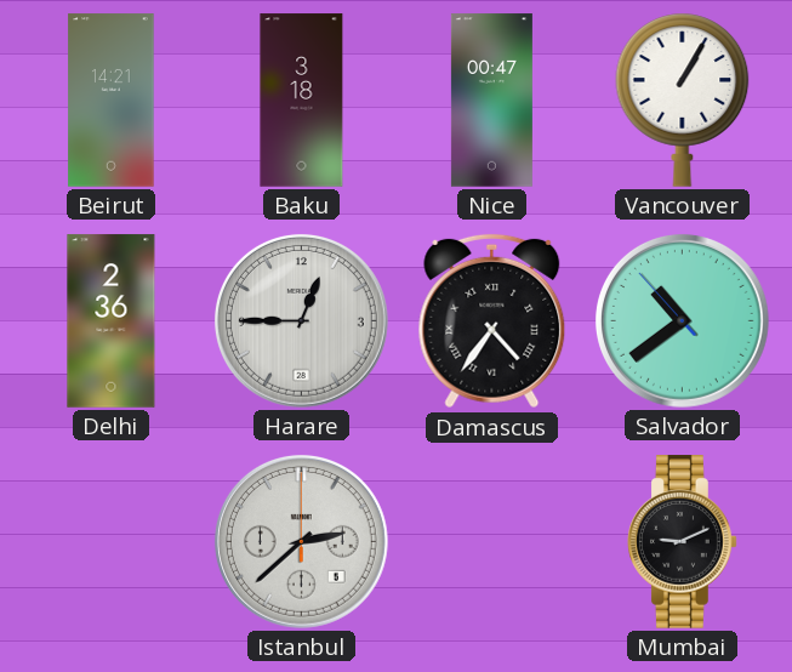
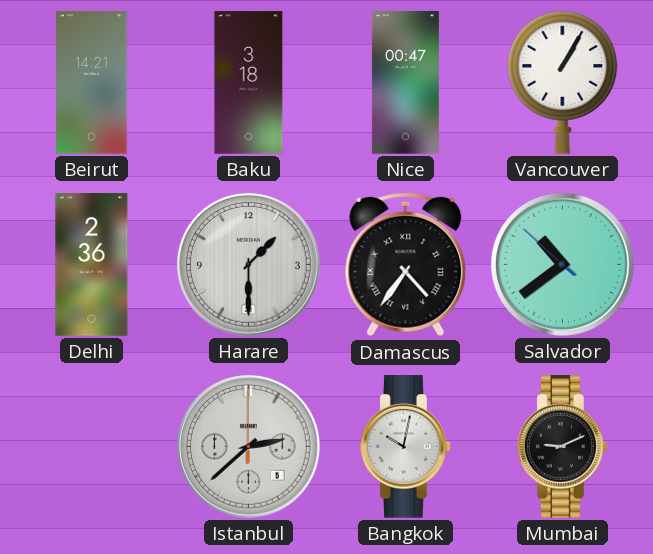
Harare: 12:45 -> 1:30 (248, 264)
Salvador: 10:38:53 -> 10:38:52 (562, 264)
Bangkok: none -> 10:02 (406, 447)
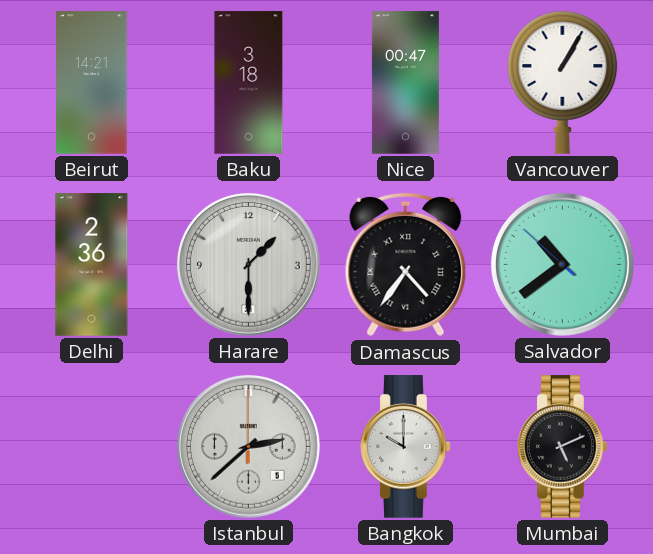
Bangkok: 10:02 -> 10:00 (406, 447)
Mumbai: 9:11 -> 5:11 (563, 447)
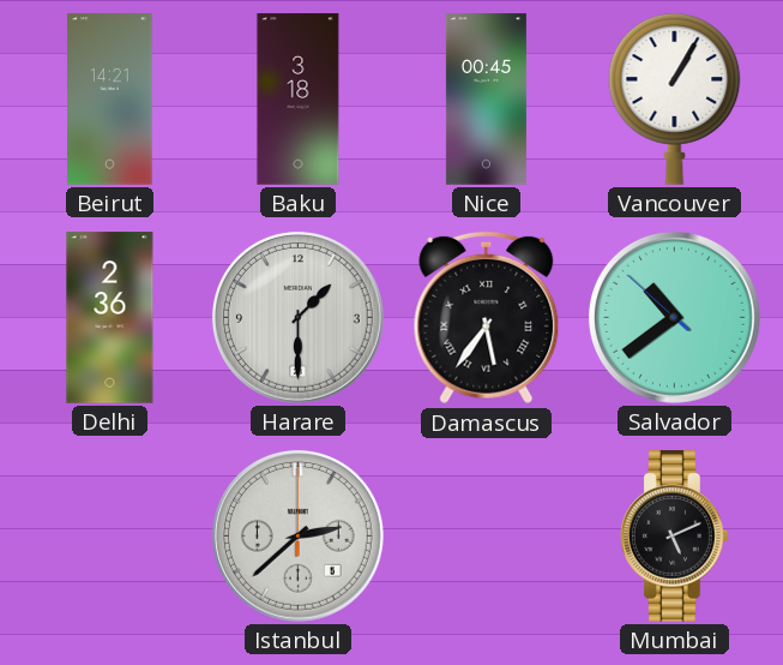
Nice: 00:47 -> 00:45 (486, 100)
Damascus: 4:36 -> 5:36 (487, 318)
Bangkok: 10:00 -> none (406, 447)
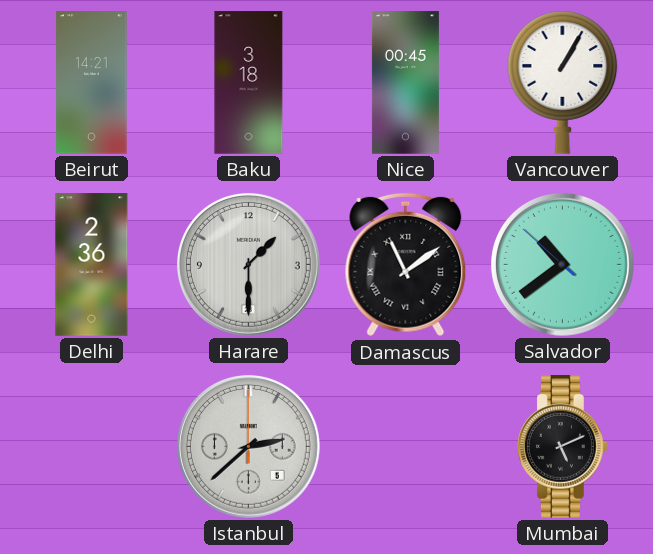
Damascus: 5:36 -> 11:09 (406, 265)
